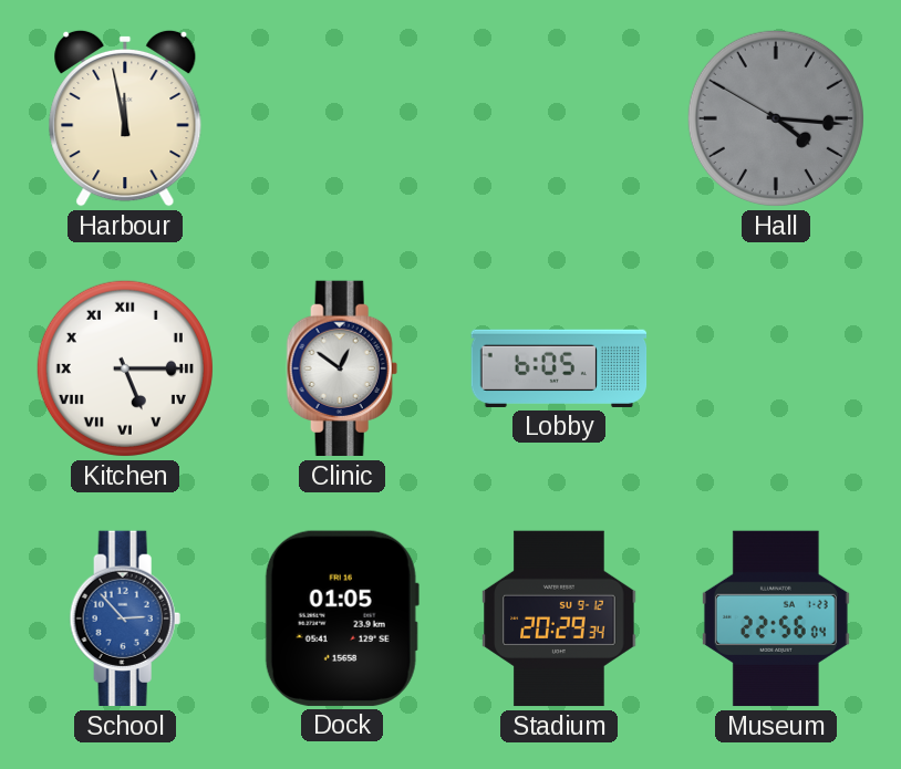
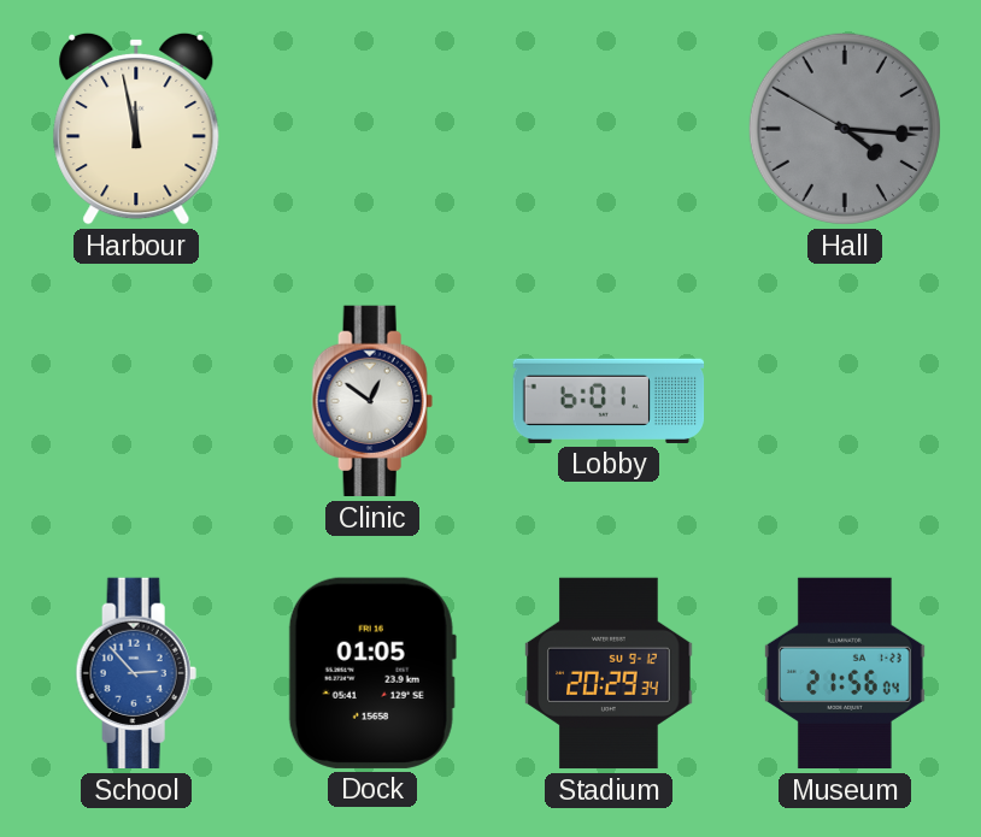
Kitchen: 5:15 -> none (125, 368)
Lobby: 6:05 -> 6:01 (609, 401)
Museum: 22:56 -> 21:56 (845, 673)
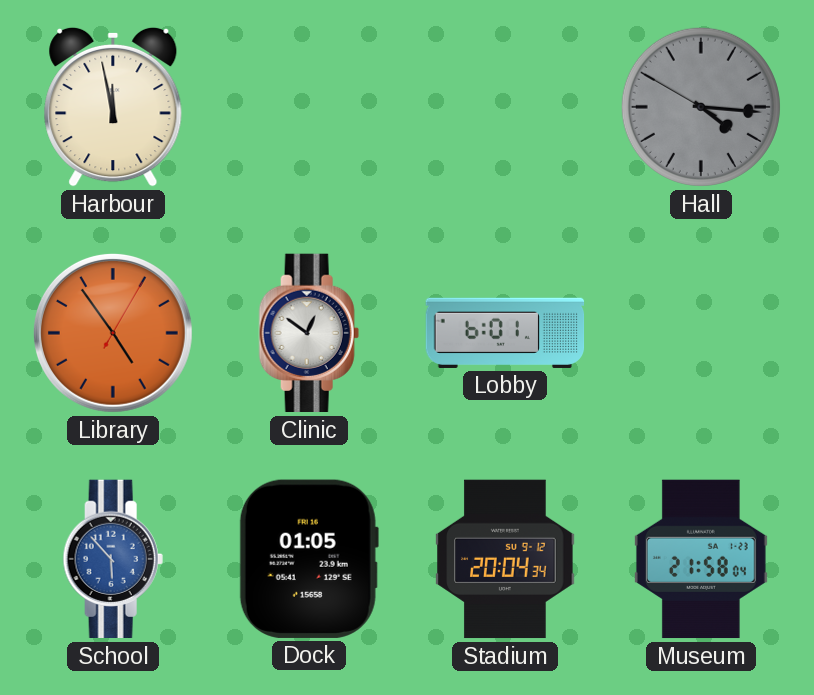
Library: none -> 4:54 (113, 333)
School: 2:53 -> 5:53 (113, 559)
Stadium: 20:29 -> 20:04 (505, 559)
Museum: 21:56 -> 21:58 (701, 559)
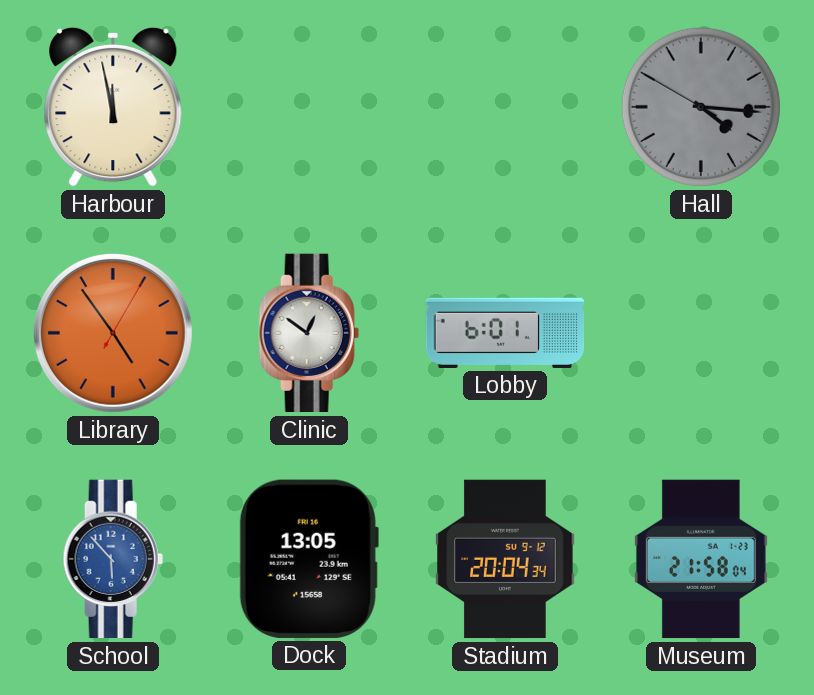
Dock: 01:05 -> 13:05 (309, 559)
